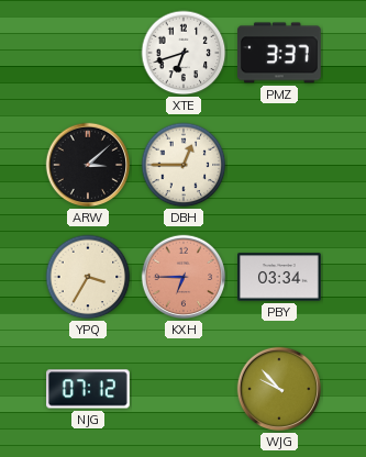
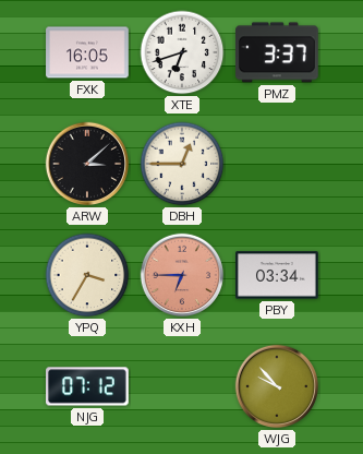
FXK: none -> 16:05 (87, 52)
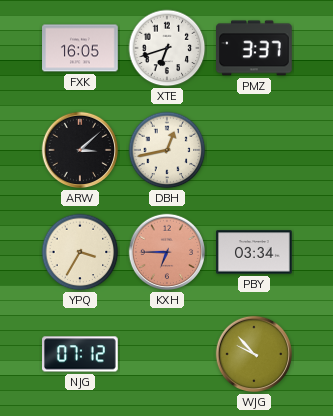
DBH: 12:45 -> 12:43 (167, 150)
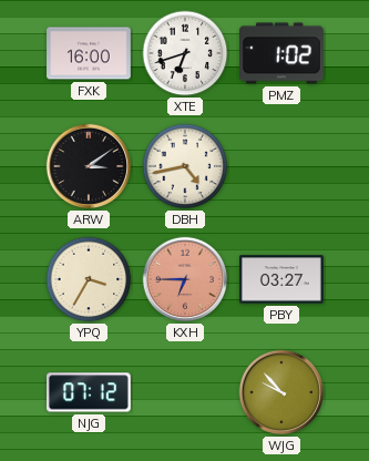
FXK: 16:05 -> 16:00 (89, 53)
PMZ: 3:37 -> 1:02 (283, 53)
ARW: 3:08 -> 3:09 (89, 166)
DBH: 12:43 -> 4:43 (185, 166)
PBY: 03:34 -> 03:27 (281, 279)
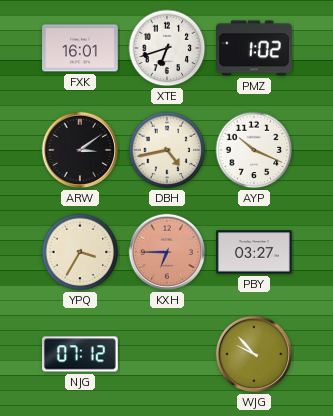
FXK: 16:00 -> 16:01 (80, 48)
AYP: none -> 10:19 (254, 150)
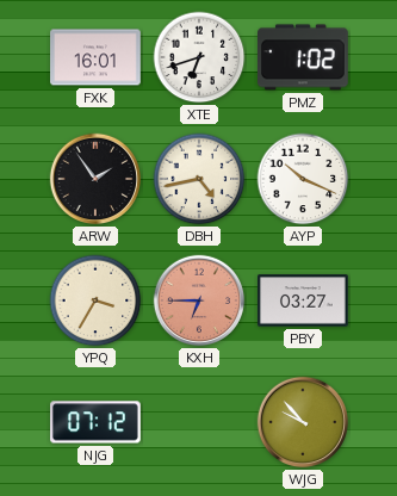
ARW: 3:09 -> 1:54 (95, 179)
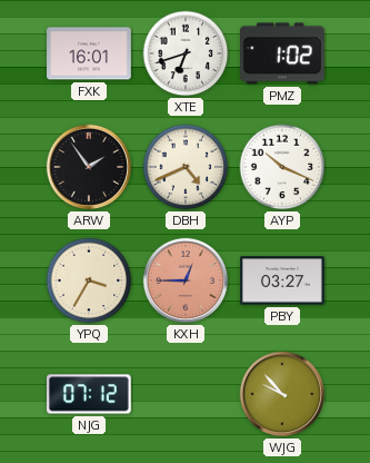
DBH: 4:43 -> 4:41 (186, 167)
KXH: 6:45 -> 12:45 (186, 280)
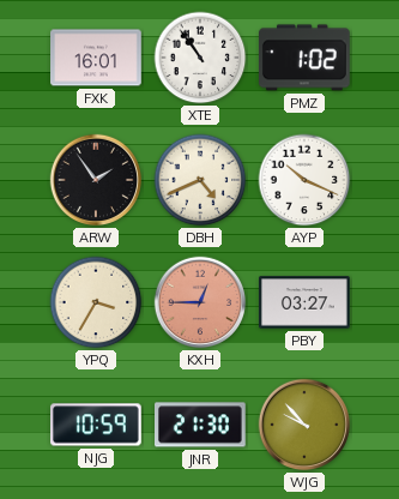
XTE: 6:42 -> 10:54 (200, 58)
NJG: 07:12 -> 10:59 (97, 425)
JNR: none -> 21:30 (201, 425)
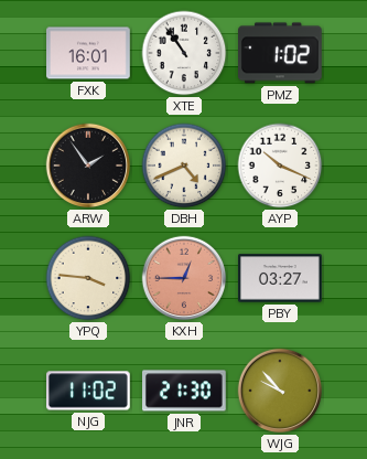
YPQ: 3:35 -> 3:46 (88, 278)
NJG: 10:59 -> 11:02 (89, 391)
